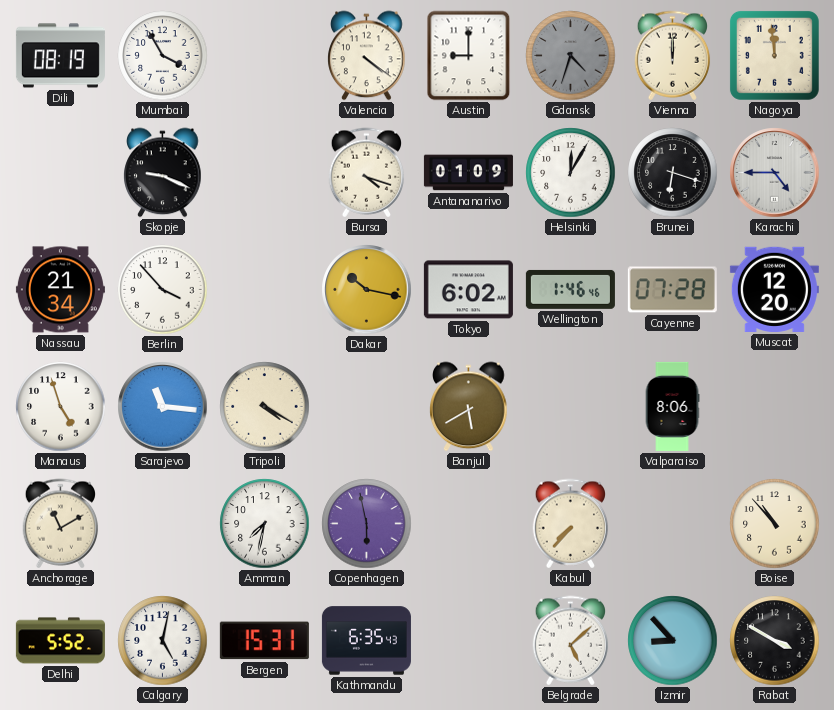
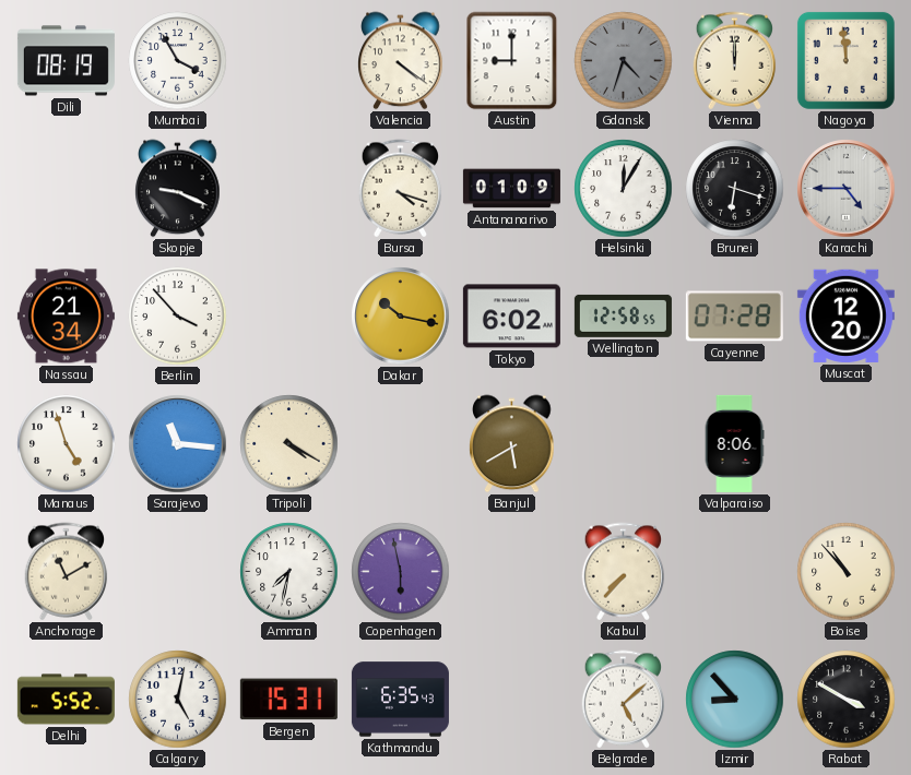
Wellington: 1:46 -> 12:58 (623, 315)
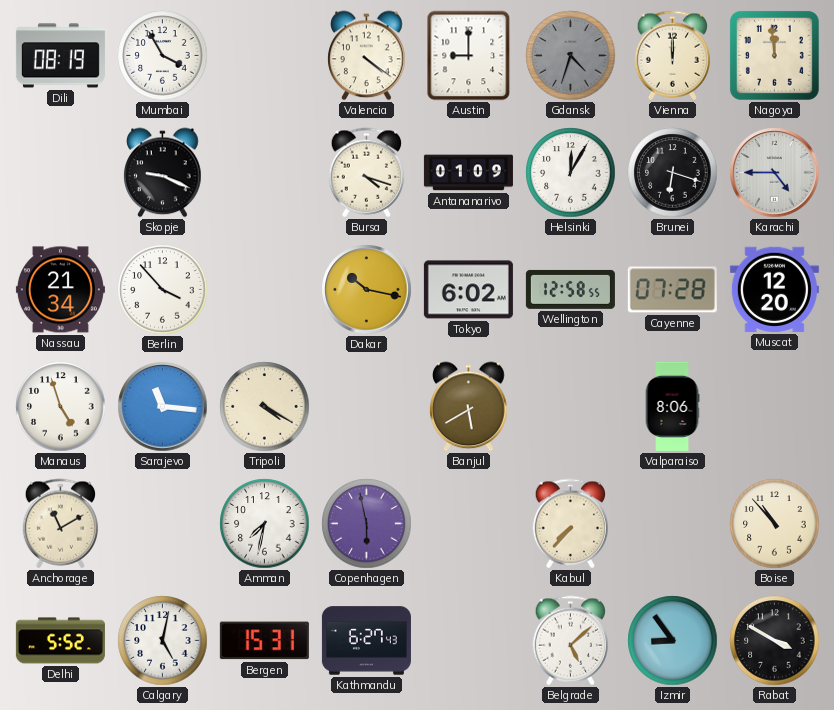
Kathmandu: 6:35 -> 6:27 (366, 641)
Izmir: 8:53 -> 8:54 (673, 641)
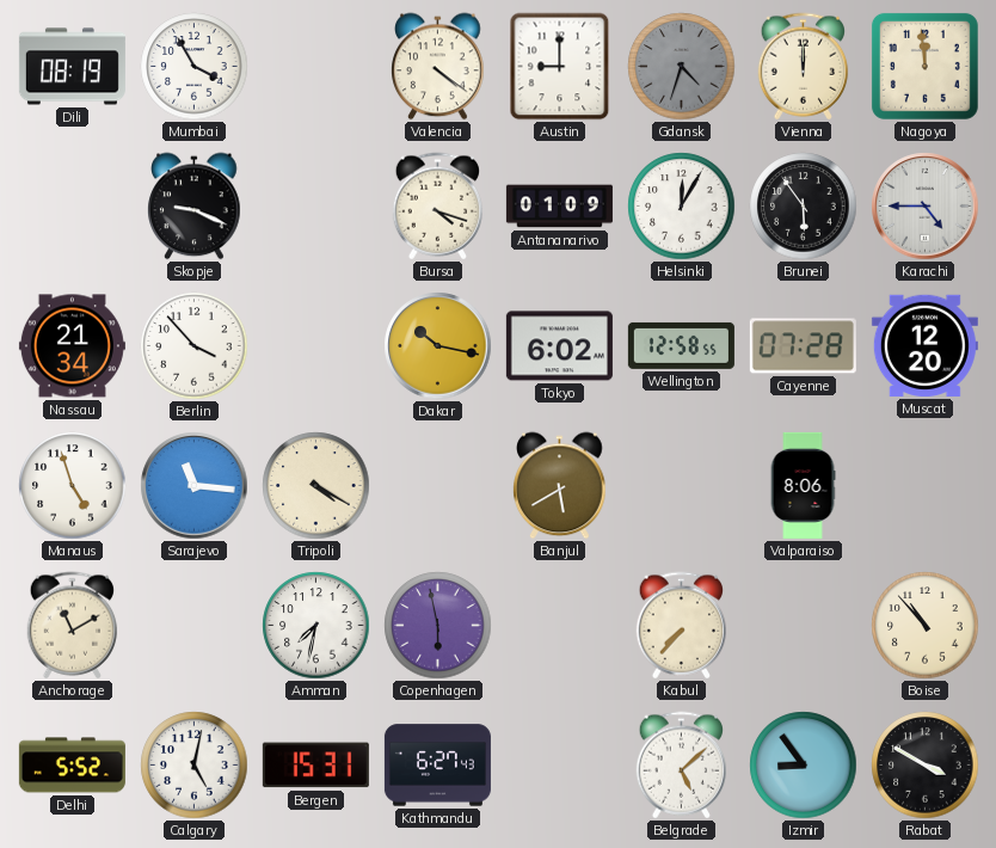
Brunei: 6:18 -> 5:54 (804, 207)
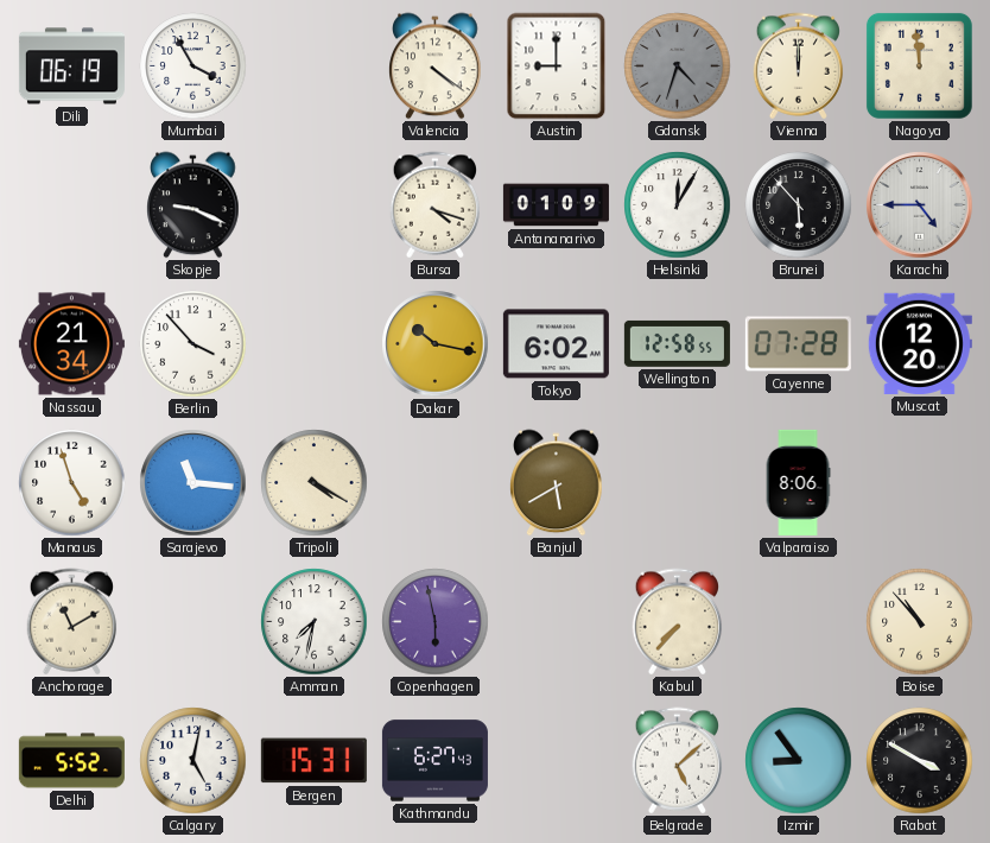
Dili: 08:19 -> 06:19 (71, 66)
Brunei: 5:54 -> 5:53 (799, 205)
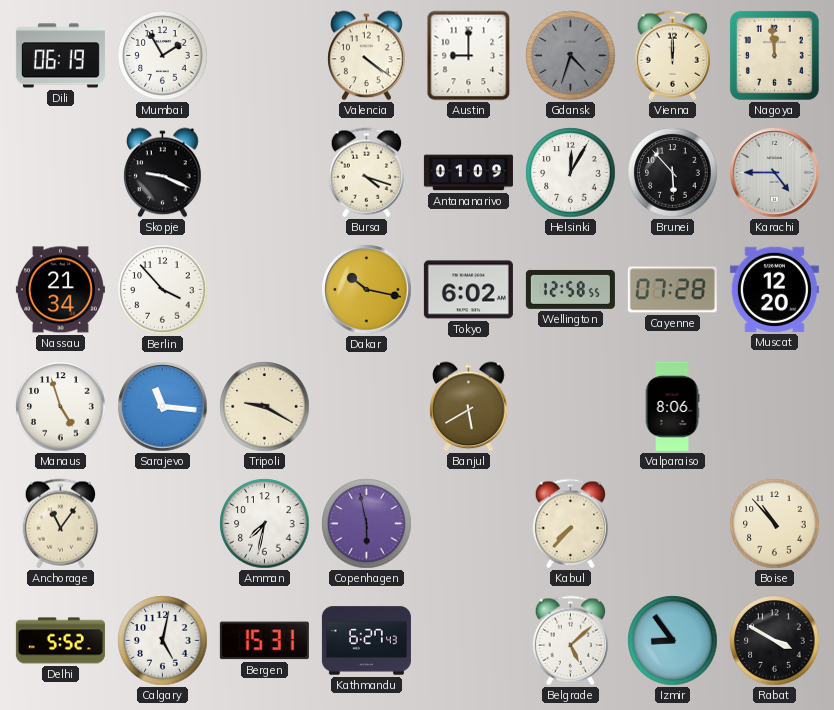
Mumbai: 3:55 -> 1:55 (163, 56)
Tripoli: 4:20 -> 9:20 (265, 407)
Anchorage: 11:10 -> 11:06 (61, 524)
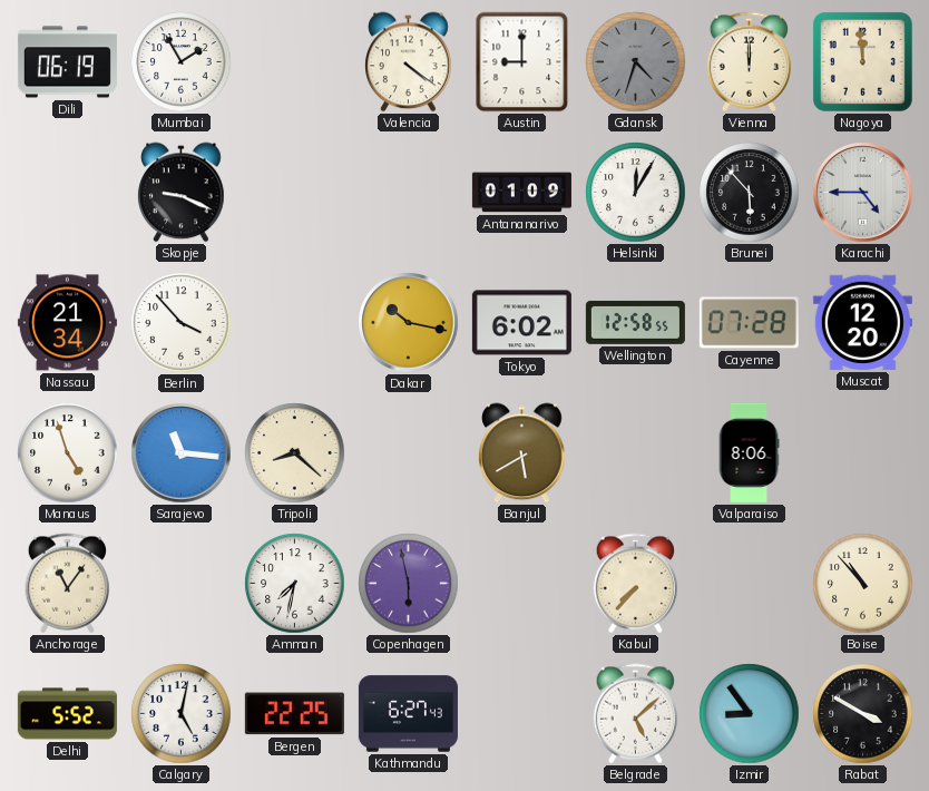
Bursa: 4:18 -> none (367, 173)
Tripoli: 9:20 -> 8:22 (295, 453)
Bergen: 15:31 -> 22:25 (294, 714)
